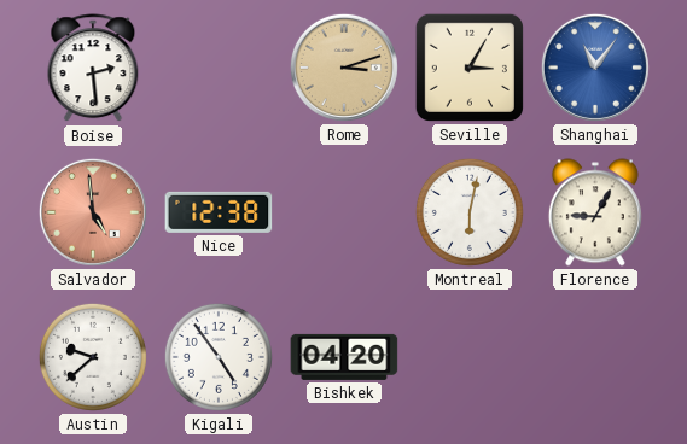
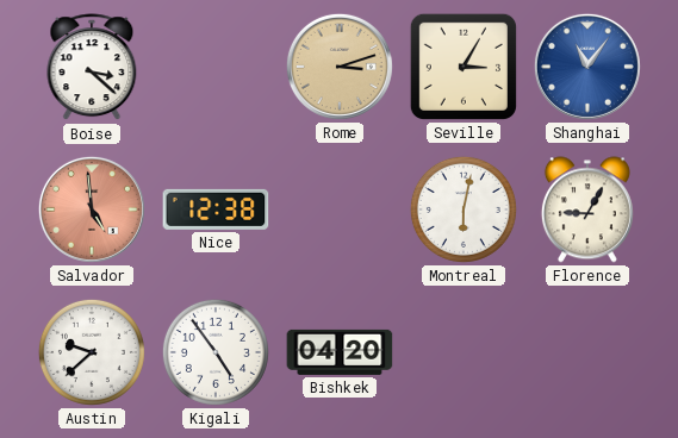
Boise: 2:29 -> 3:22 (92, 68)
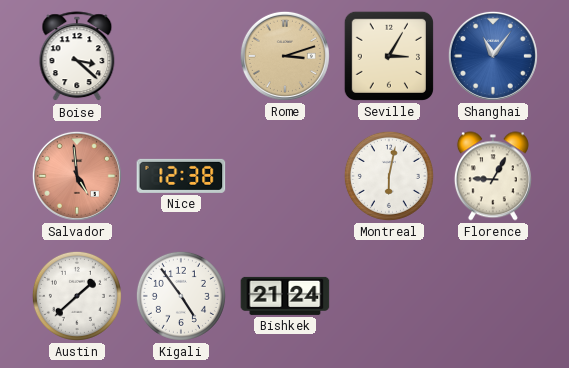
Austin: 9:38 -> 1:38 (77, 296)
Bishkek: 04:20 -> 21:24 (285, 296)
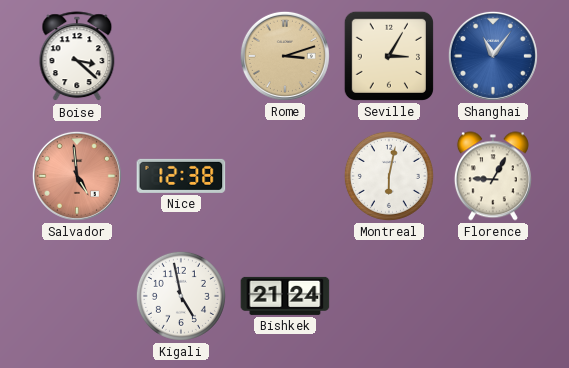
Austin: 1:38 -> none (77, 296)
Kigali: 4:54 -> 4:58 (181, 296)
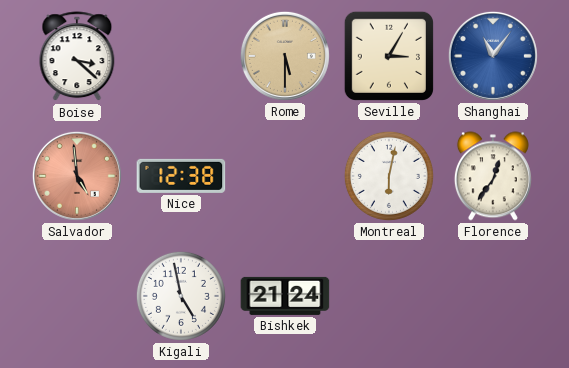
Rome: 3:12 -> 5:30 (285, 56)
Florence: 9:05 -> 12:36 (493, 176)
